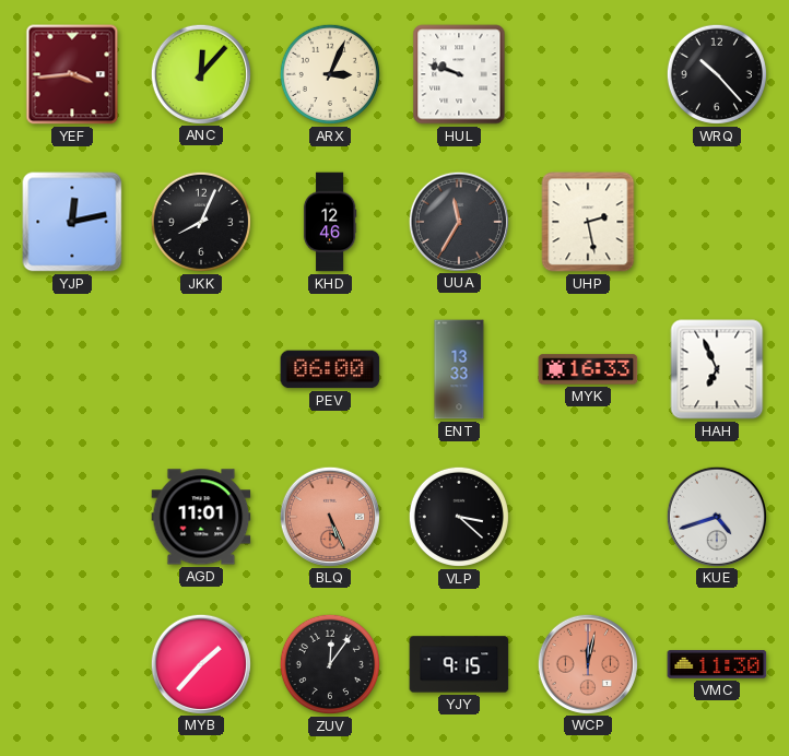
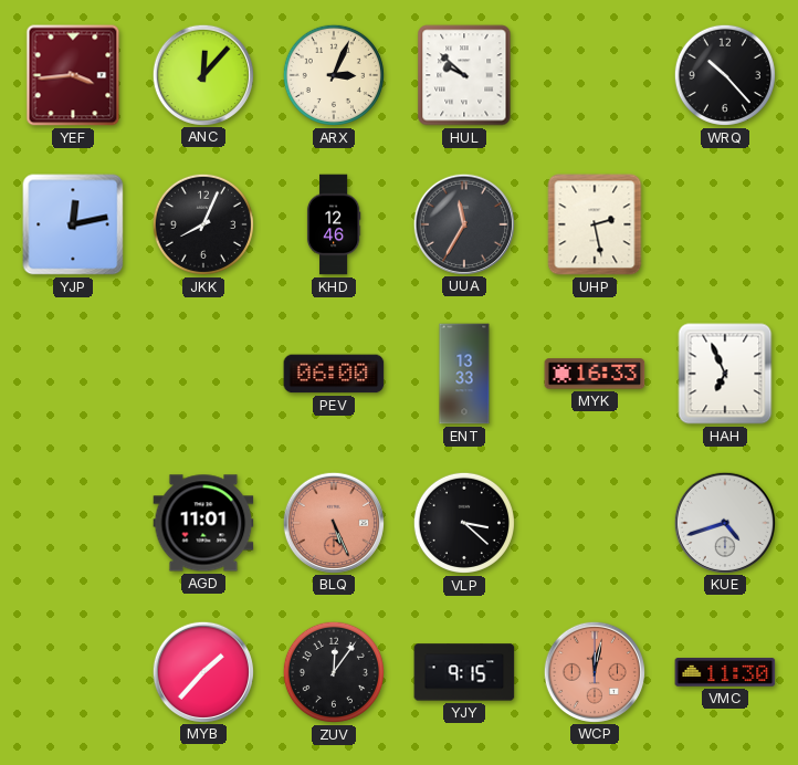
HUL: 9:48 -> 9:52 (464, 75)
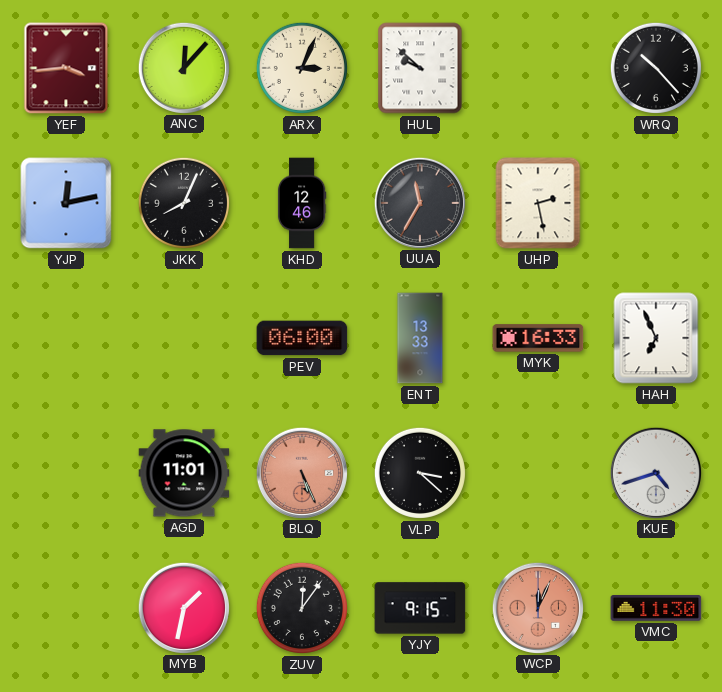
MYB: 1:37 -> 1:32 (183, 607)
WCP: 12:02 -> 12:04 (537, 607)
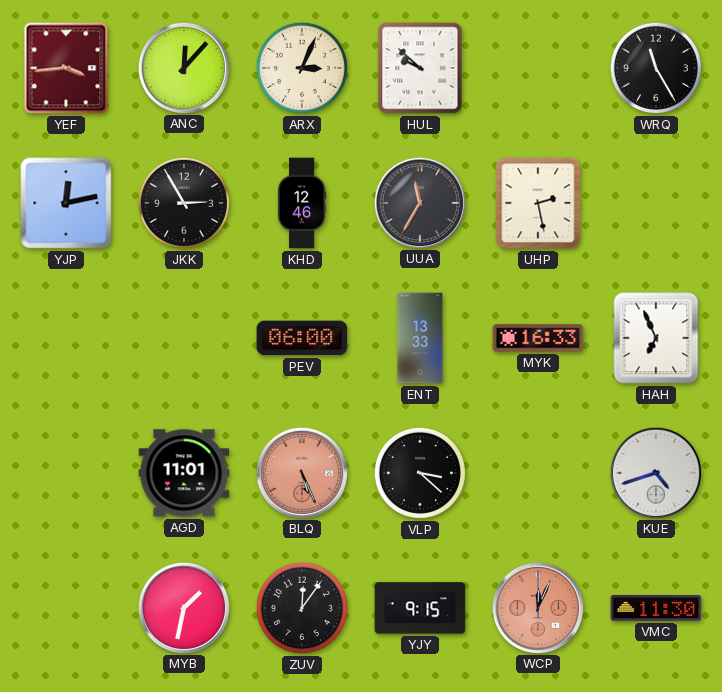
WRQ: 10:23 -> 11:25 (656, 68)
JKK: 8:04 -> 2:55 (184, 203)
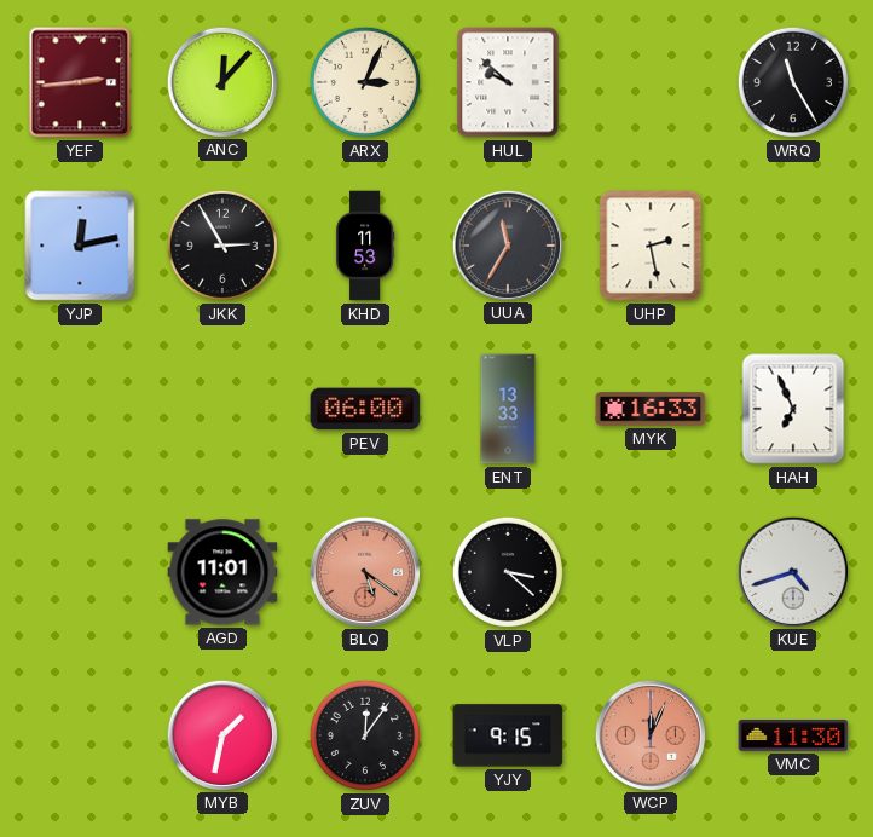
YEF: 3:44 -> 2:44 (80, 82)
KHD: 12:46 -> 11:53 (365, 246)
BLQ: 5:26 -> 5:21 (364, 571)
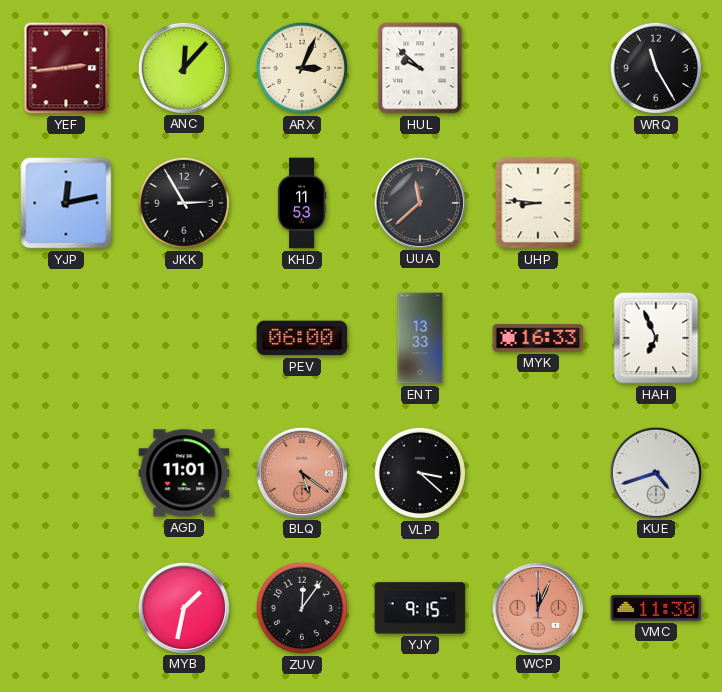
UUA: 11:35 -> 11:38 (419, 202)
UHP: 2:28 -> 8:46 (538, 203)
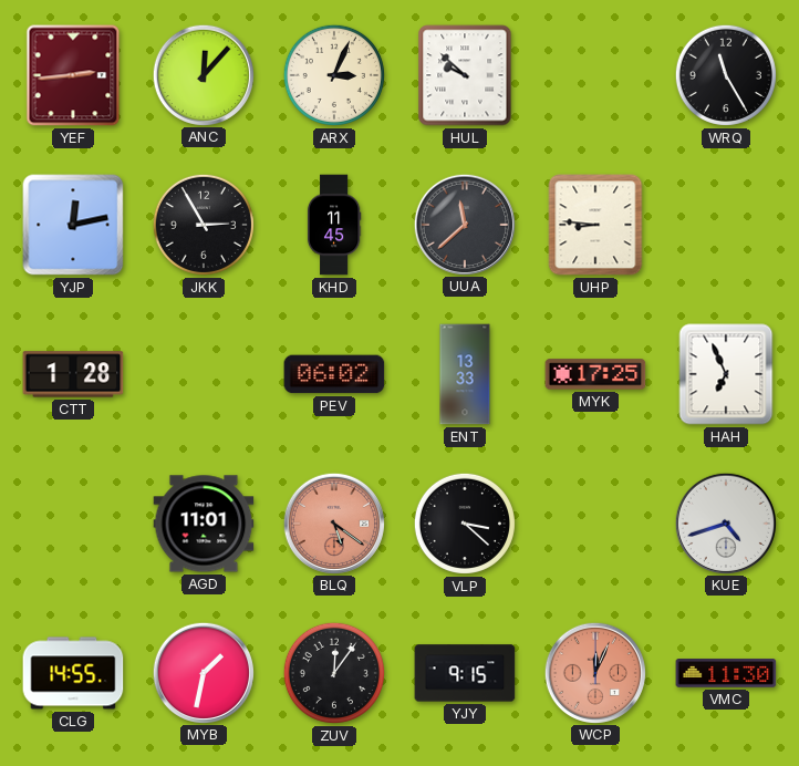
KHD: 11:53 -> 11:45 (334, 225)
CTT: none -> 1:28 (73, 374)
PEV: 06:00 -> 06:02 (334, 374)
MYK: 16:33 -> 17:25 (595, 374)
CLG: none -> 14:55 (73, 673)
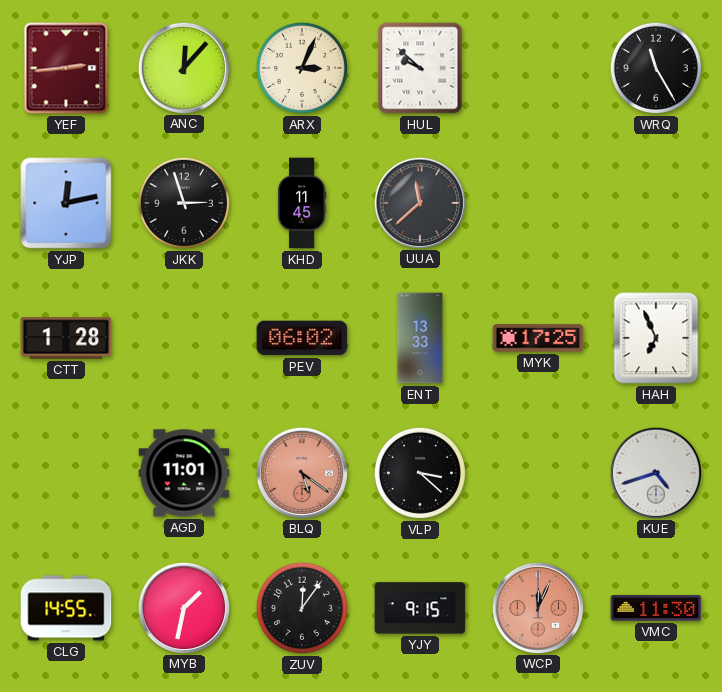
JKK: 2:55 -> 2:57 (184, 203)
UHP: 8:46 -> none (595, 225)
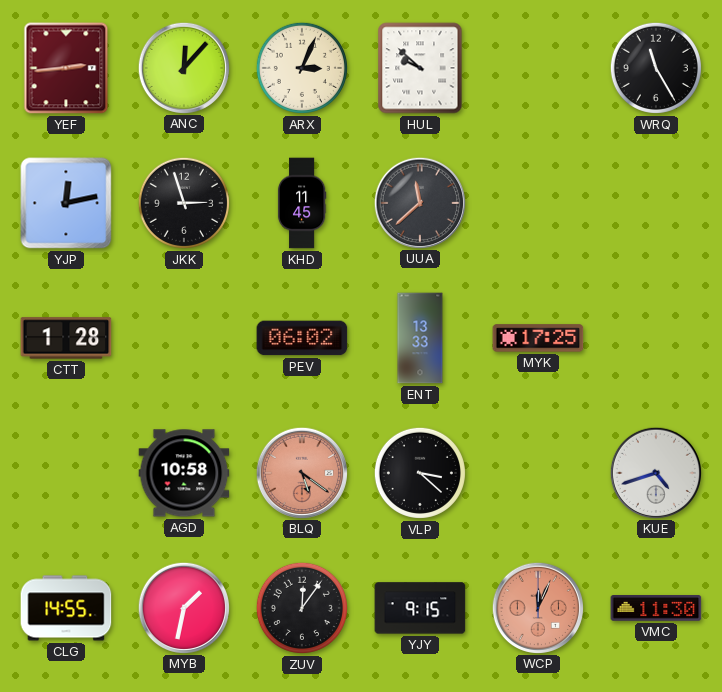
HAH: 6:56 -> none (656, 338)
AGD: 11:01 -> 10:58 (184, 473)
